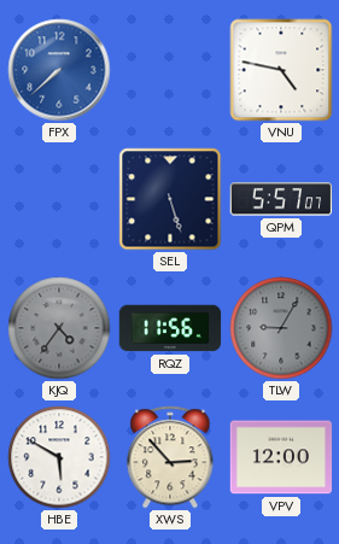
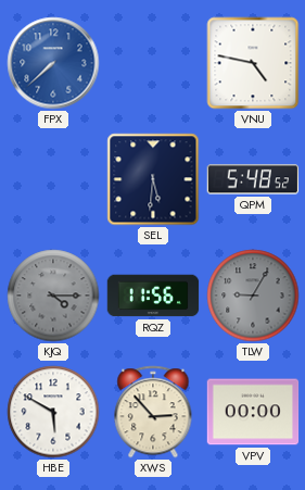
SEL: 5:27 -> 5:31 (153, 179)
QPM: 5:57 -> 5:48 (253, 179)
KJQ: 4:36 -> 4:15 (53, 296)
VPV: 12:00 -> 00:00 (253, 412)
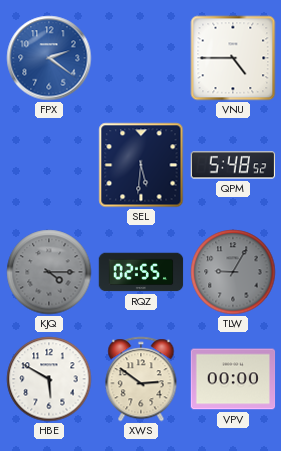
FPX: 7:38 -> 2:21 (49, 58)
VNU: 4:47 -> 4:45 (233, 58)
RQZ: 11:56 -> 02:55 (141, 272)
XWS: 2:53 -> 2:51 (141, 379)
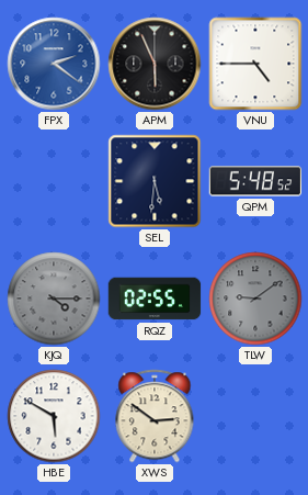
APM: none -> 5:56 (155, 64)
TLW: 9:05 -> 9:09 (255, 299)
VPV: 00:00 -> none (233, 379)
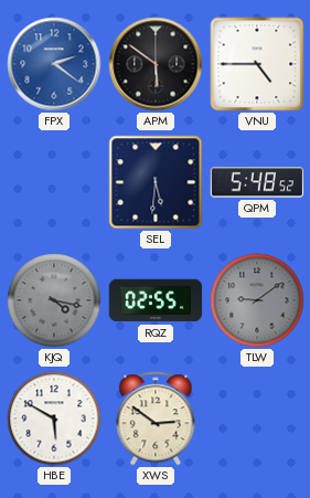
APM: 5:56 -> 5:51 (156, 64)
KJQ: 4:15 -> 4:17 (54, 300)
